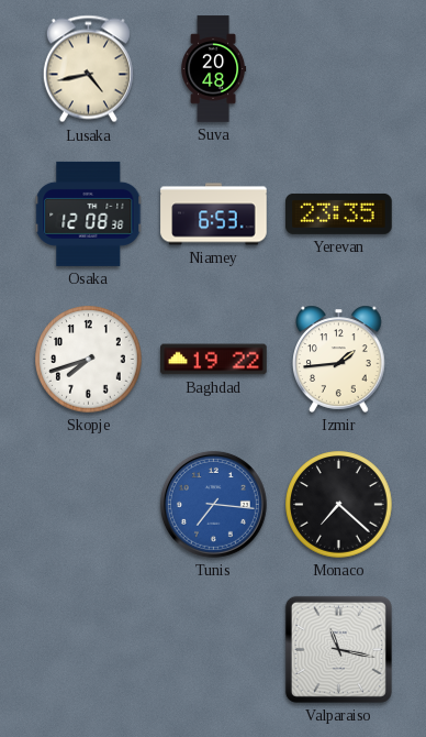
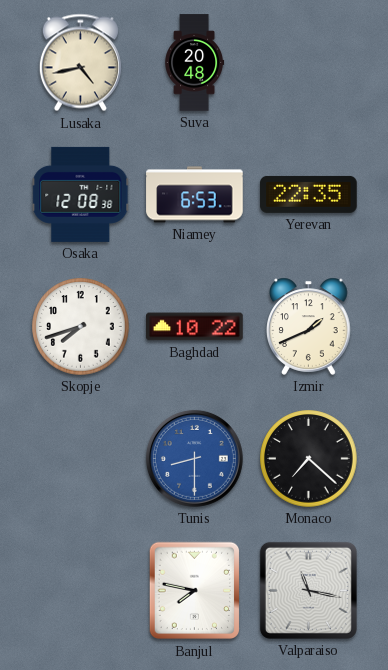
Yerevan: 23:35 -> 22:35 (309, 194)
Baghdad: 19:22 -> 10:22 (195, 327)
Izmir: 1:44 -> 1:41 (309, 326)
Tunis: 7:16 -> 8:30 (194, 458)
Banjul: none -> 7:47 (194, 591)
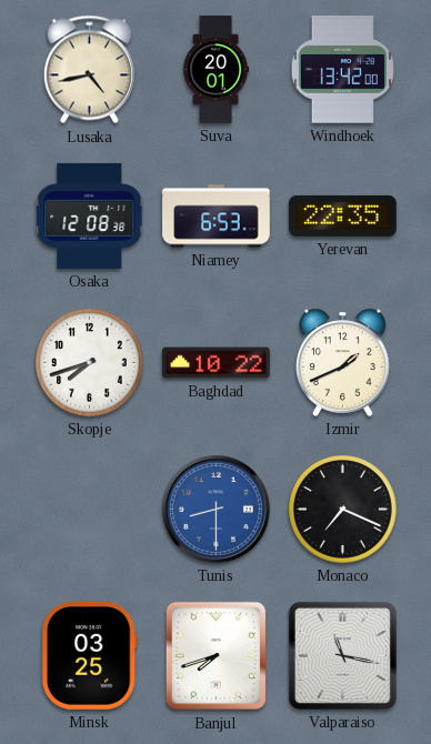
Suva: 20:48 -> 20:01 (217, 70)
Windhoek: none -> 13:42 (342, 70)
Monaco: 7:22 -> 7:19 (343, 510)
Minsk: none -> 03:25 (89, 656)
Banjul: 7:47 -> 7:42 (215, 656)
